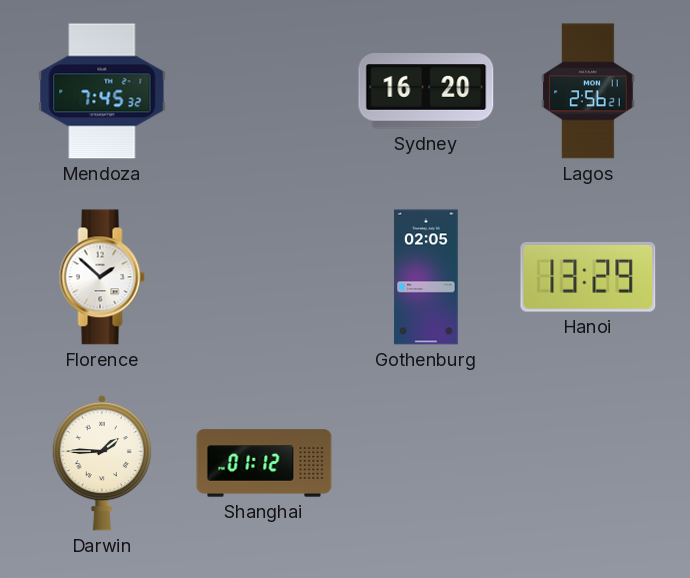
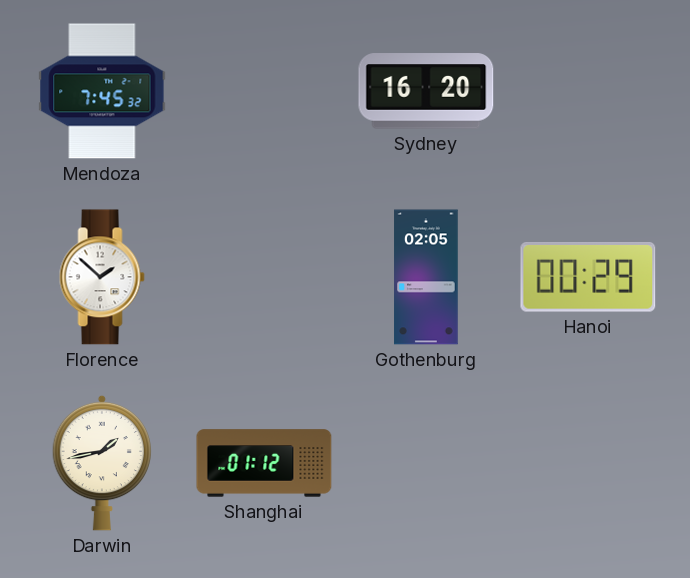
Lagos: 2:56 -> none (588, 91)
Hanoi: 13:29 -> 00:29 (588, 278)
Darwin: 1:45 -> 1:43 (102, 463)
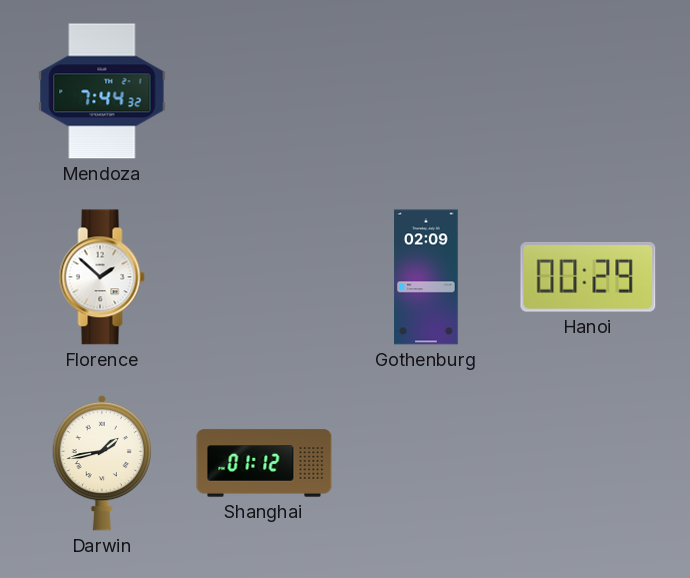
Mendoza: 7:45 -> 7:44 (102, 91)
Sydney: 16:20 -> none (426, 91)
Gothenburg: 02:05 -> 02:09 (426, 277)
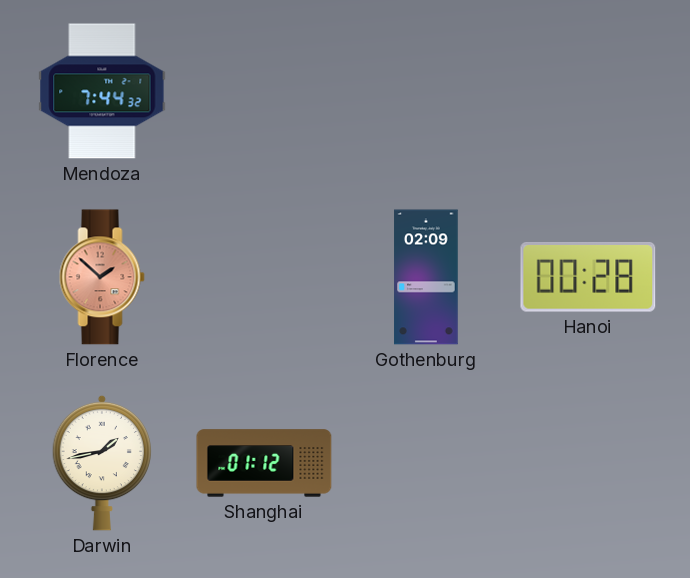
Florence dial: white -> salmon (102, 277)
Hanoi: 00:29 -> 00:28 (588, 278)
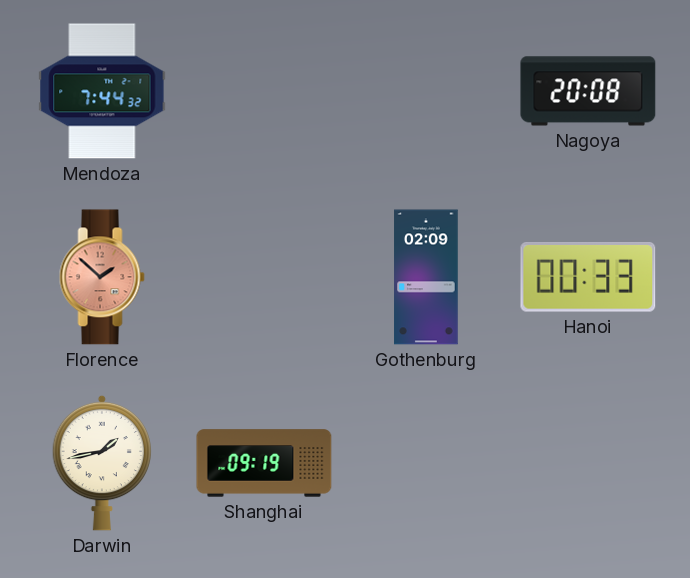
Nagoya: none -> 20:08 (588, 91)
Hanoi: 00:28 -> 00:33 (588, 278)
Shanghai: 01:12 -> 09:19 (264, 463)
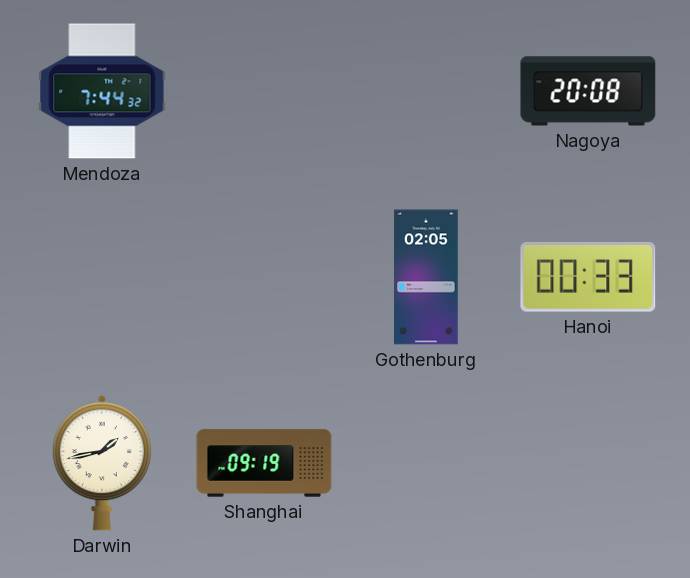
Florence: 1:52 -> none (102, 277)
Gothenburg: 02:09 -> 02:05 (426, 277)
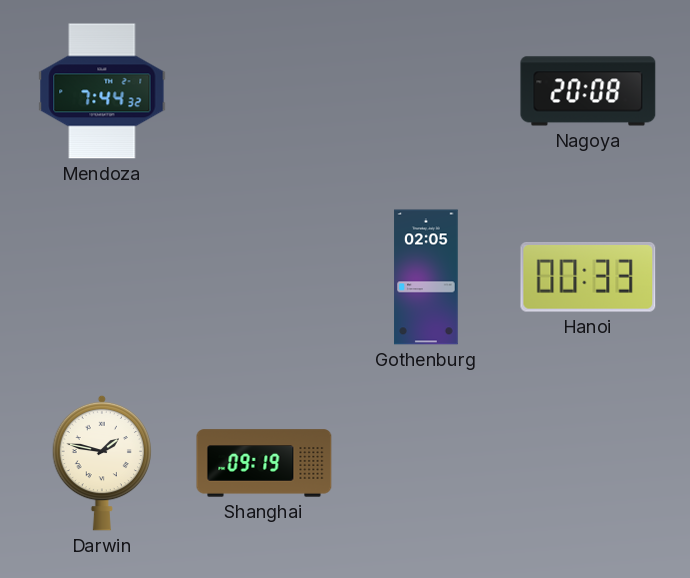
Darwin: 1:43 -> 1:47 (102, 463)
